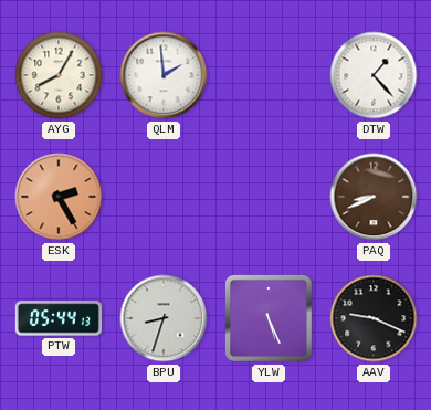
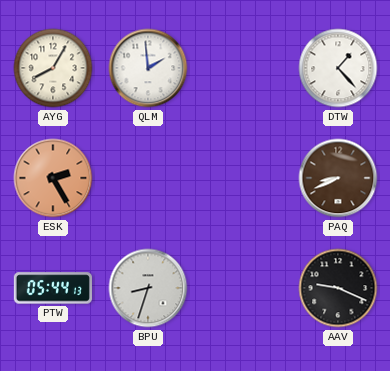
YLW: 5:26 -> none (269, 318)
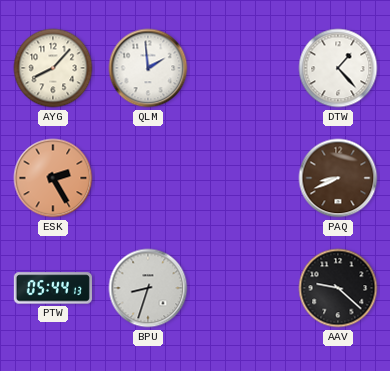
AYG: 8:05 -> 8:07 (53, 68)
AAV: 9:19 -> 9:22 (338, 288)
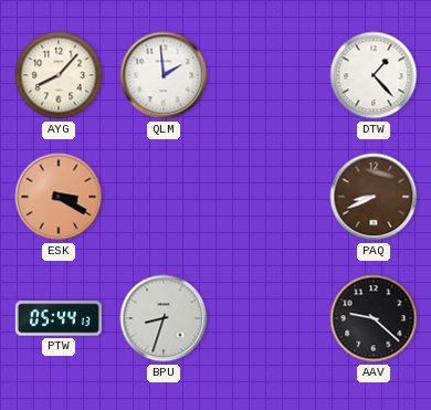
ESK: 2:25 -> 3:20 (59, 197)
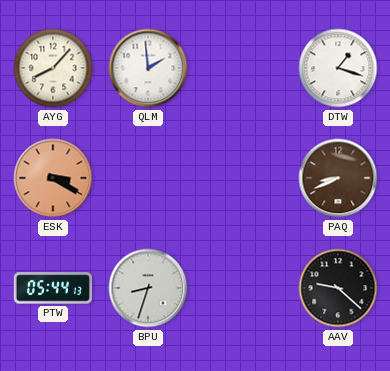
DTW: 1:23 -> 1:18 (338, 68)
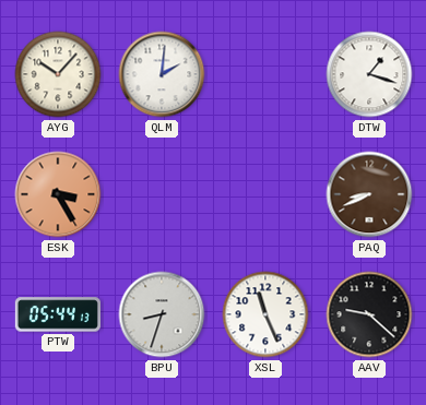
AYG: 8:07 -> 10:07 (58, 74)
QLM: 1:59 -> 2:01 (162, 74)
ESK: 3:20 -> 3:25 (58, 194)
XSL: none -> 11:26 (265, 314)
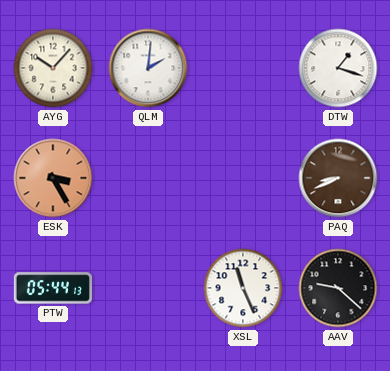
BPU: 8:33 -> none (162, 314)
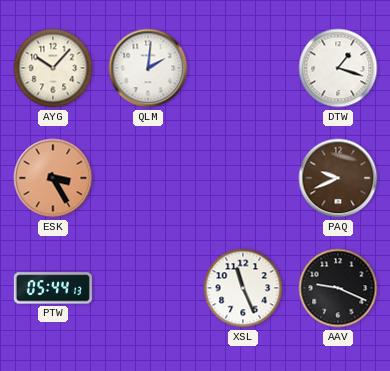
PAQ: 8:41 -> 9:41 (338, 178)
AAV: 9:22 -> 9:19 (338, 288)
